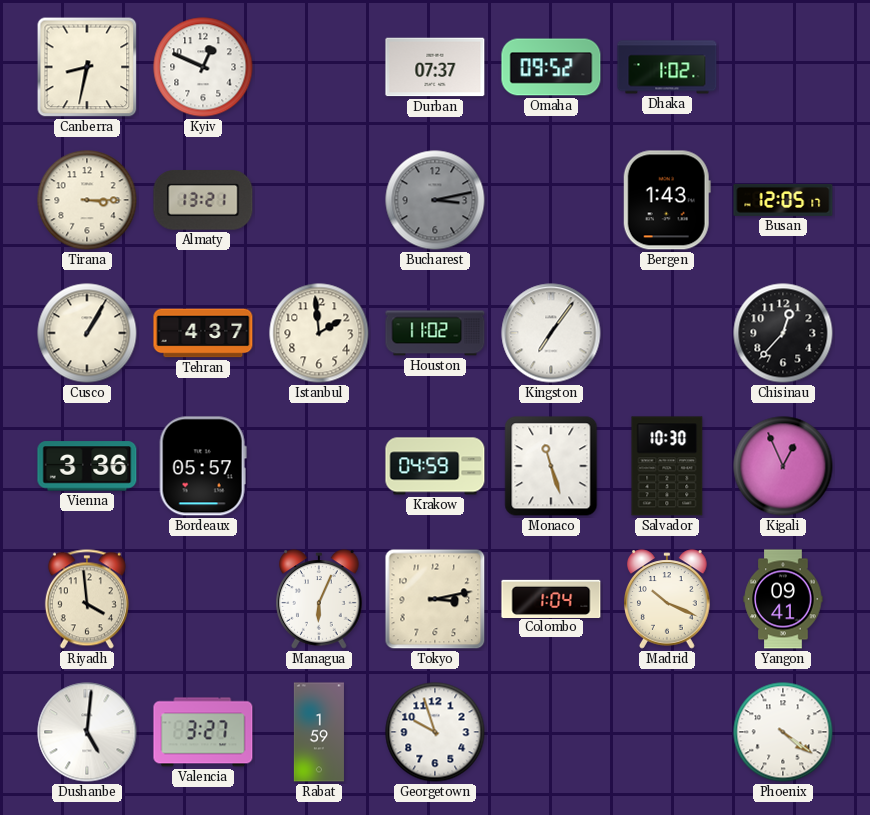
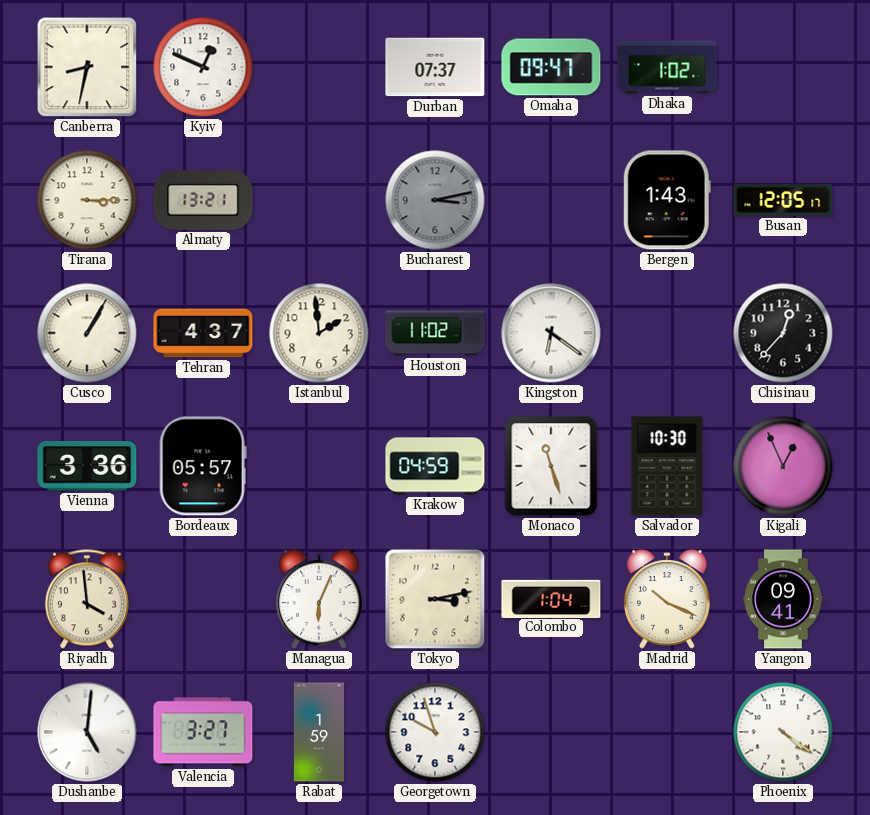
Omaha: 09:52 -> 09:47 (551, 67)
Kingston: 7:06 -> 6:21 (551, 333)
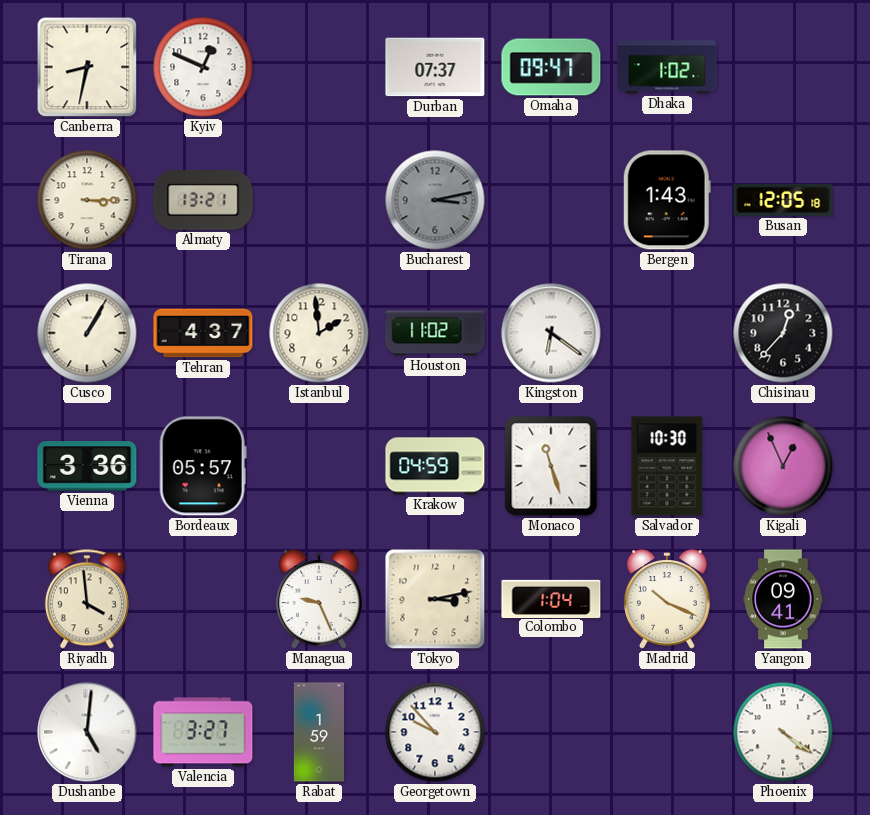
Busan: 12:05:17 -> 12:05:18 (783, 200)
Managua: 6:04 -> 9:26 (319, 599)
Georgetown: 9:57 -> 9:53 (435, 732)
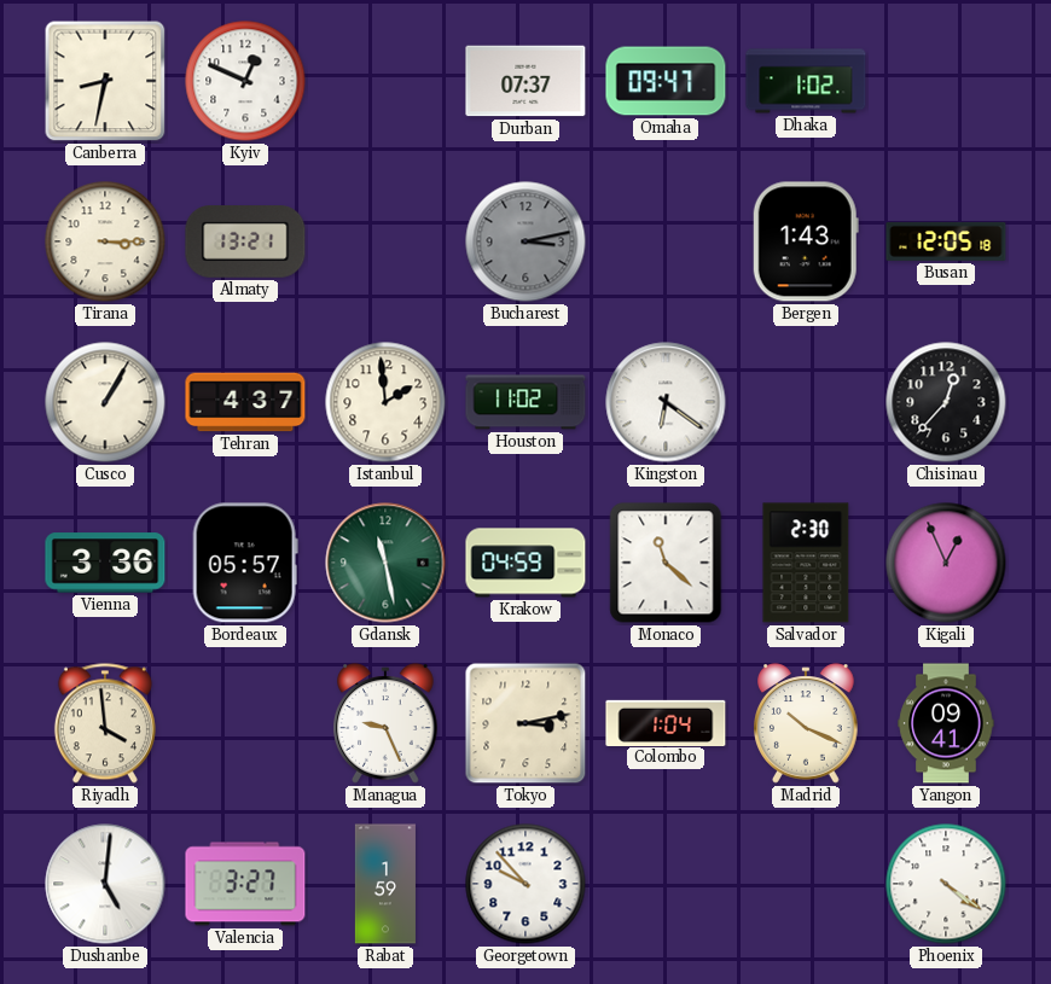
Gdansk: none -> 11:28 (385, 563)
Monaco: 11:27 -> 11:22 (666, 563)
Salvador: 10:30 -> 2:30 (806, 563)
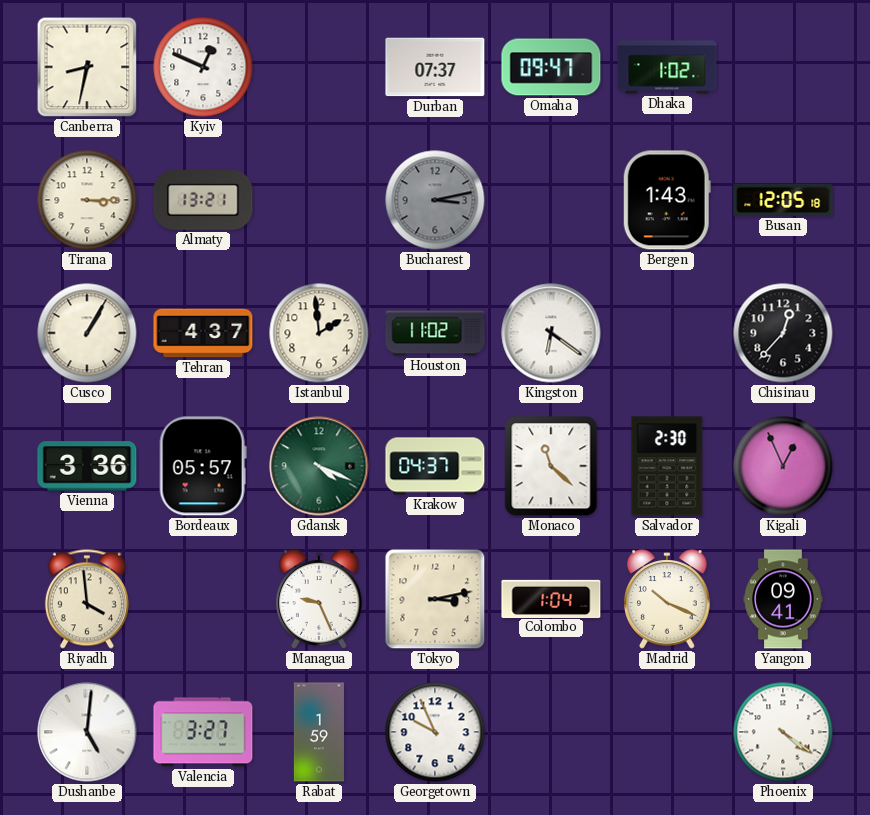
Gdansk: 11:28 -> 4:19 (319, 466)
Krakow: 04:59 -> 04:37 (435, 466)
Georgetown: 9:53 -> 9:56 (435, 732)
